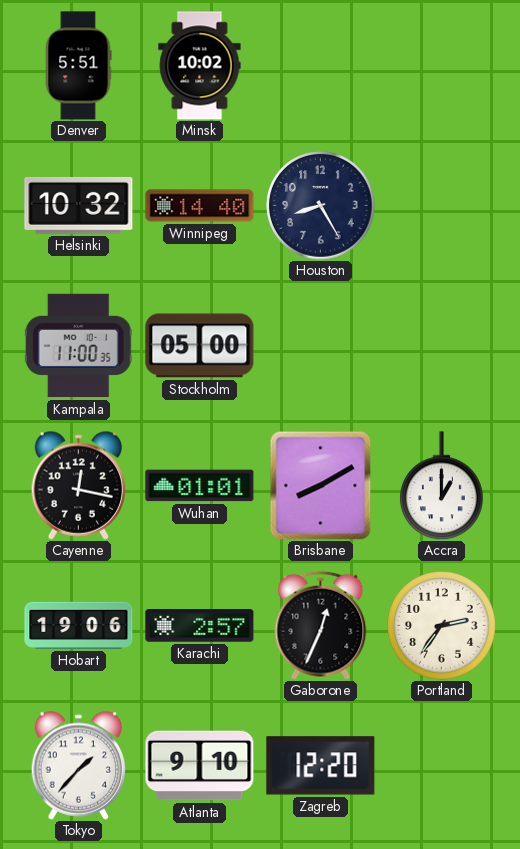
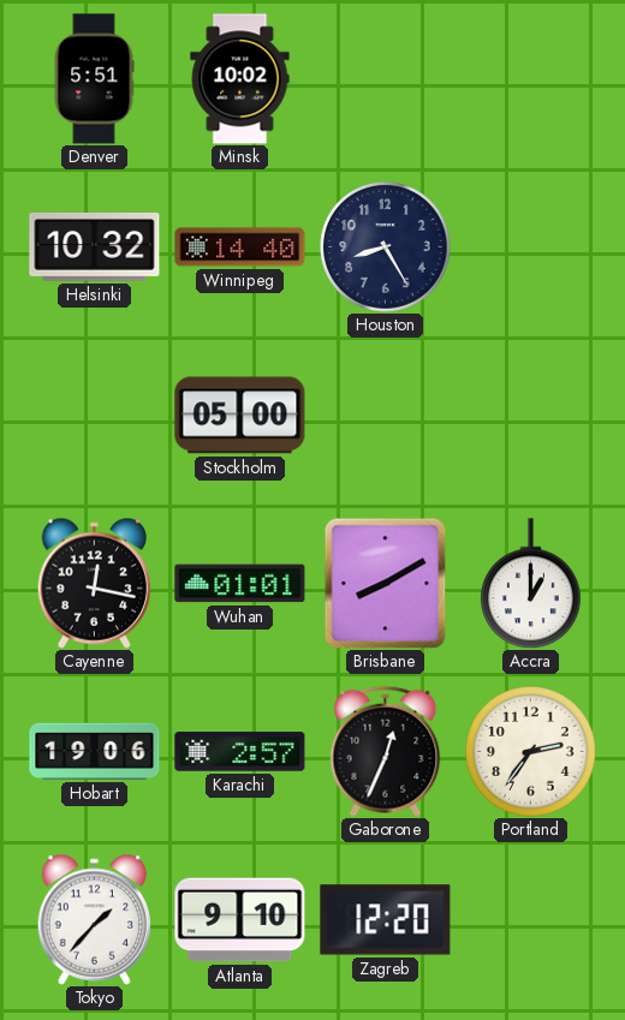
Kampala: 11:00 -> none (78, 346)
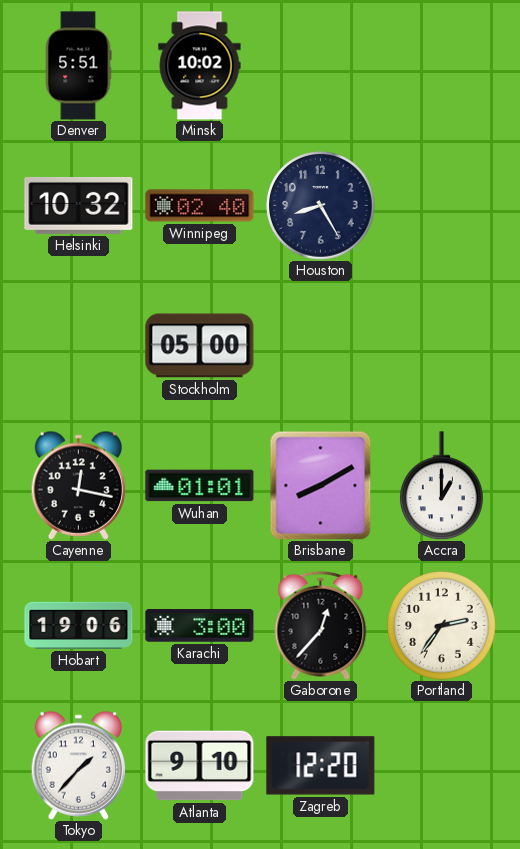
Winnipeg: 14:40 -> 02:40 (200, 206)
Karachi: 2:57 -> 3:00 (200, 626)
Gaborone: 12:34 -> 12:37 (321, 625)
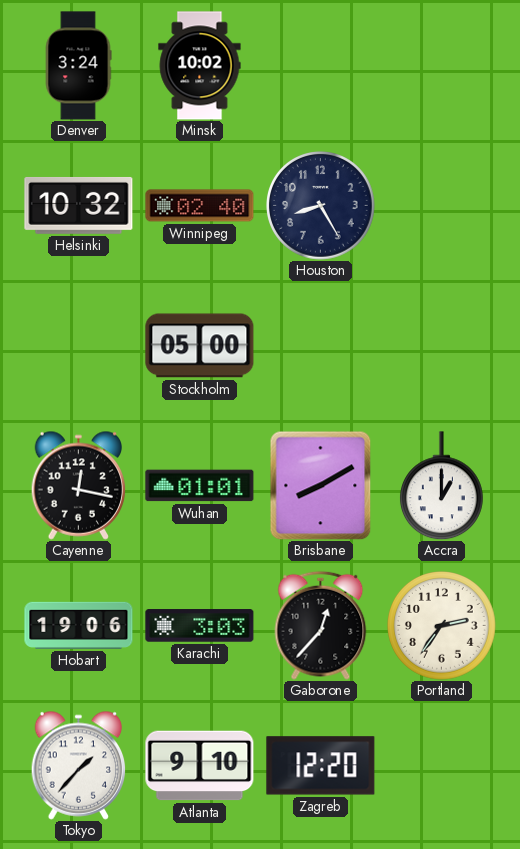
Denver: 5:51 -> 3:24 (78, 66)
Karachi: 3:00 -> 3:03 (200, 626)
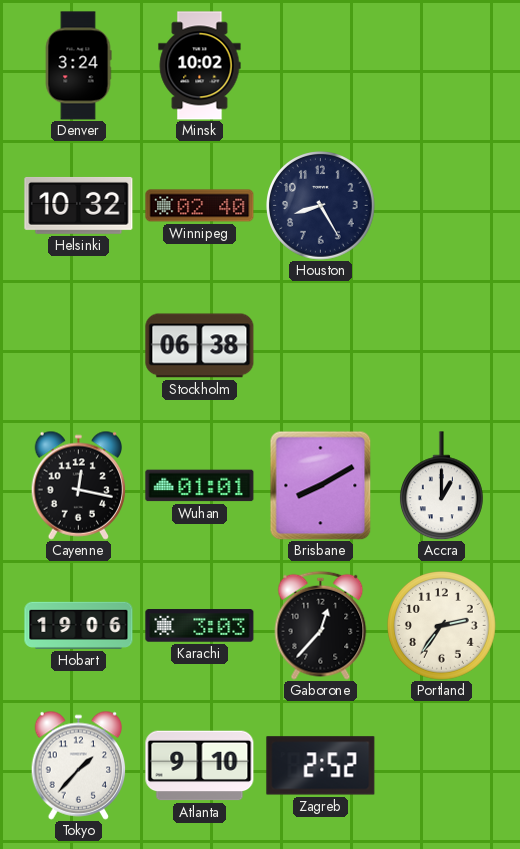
Stockholm: 05:00 -> 06:38 (200, 346)
Zagreb: 12:20 -> 2:52 (321, 766)
